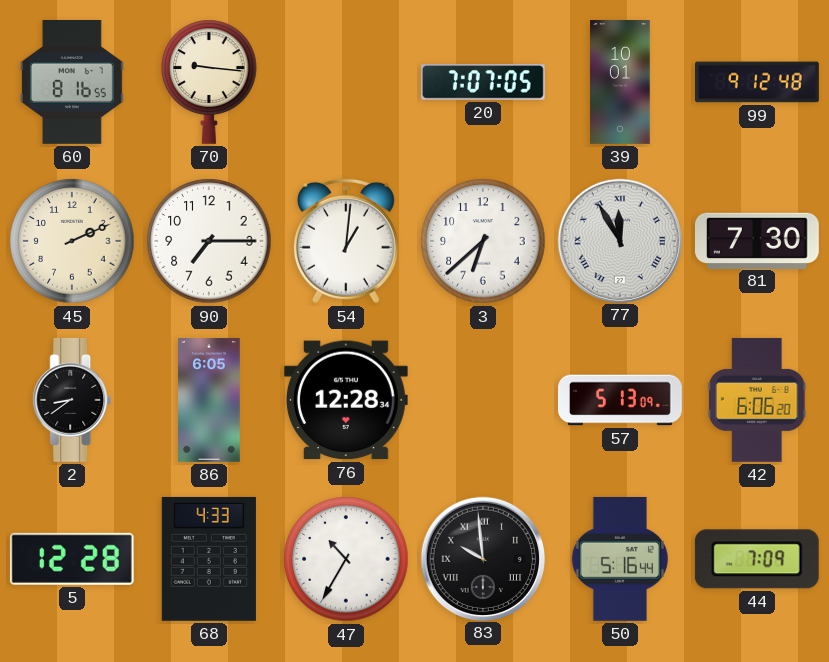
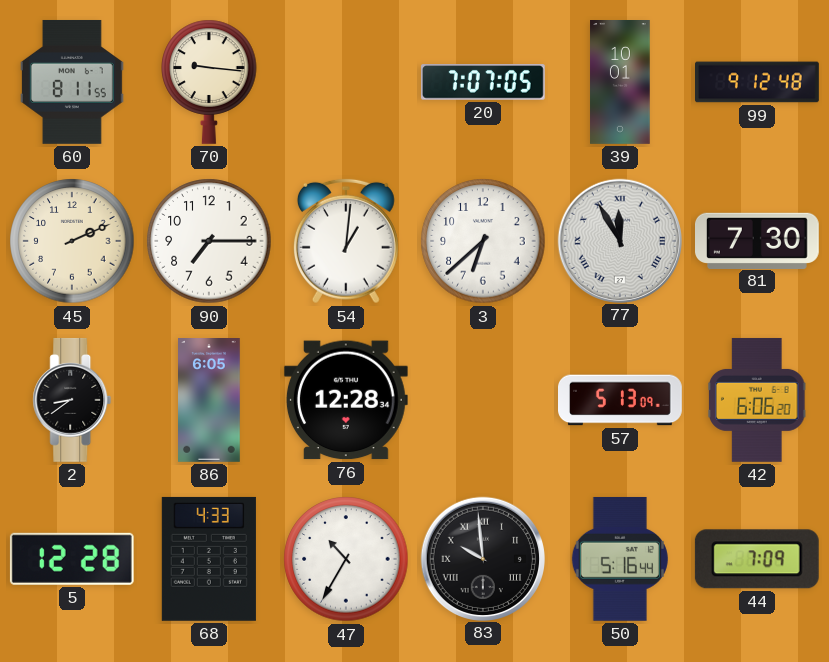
60: 8:16 -> 8:11 (72, 82)
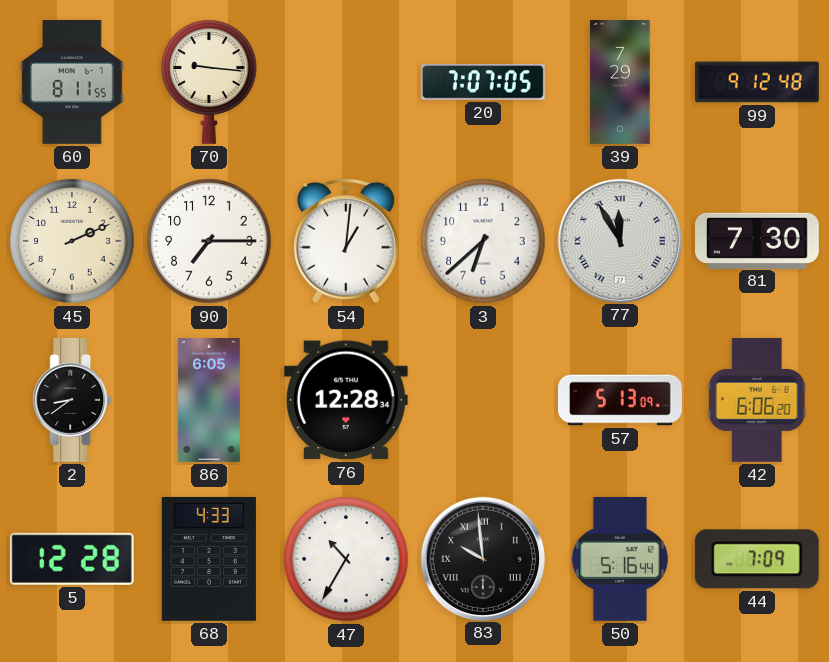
39: 10:01 -> 7:29 (620, 83)
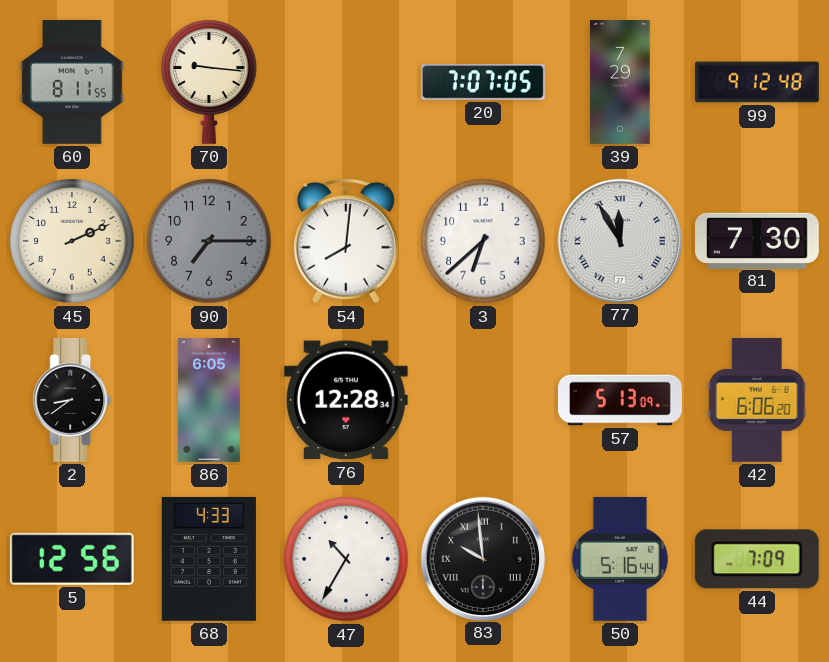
90 dial: white -> grey (209, 241)
54: 1:01 -> 8:01 (346, 241)
5: 12:28 -> 12:56 (72, 559)
